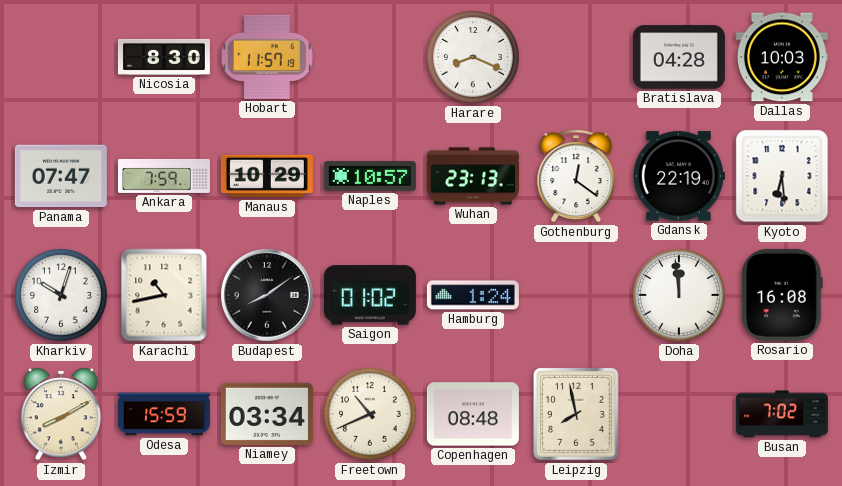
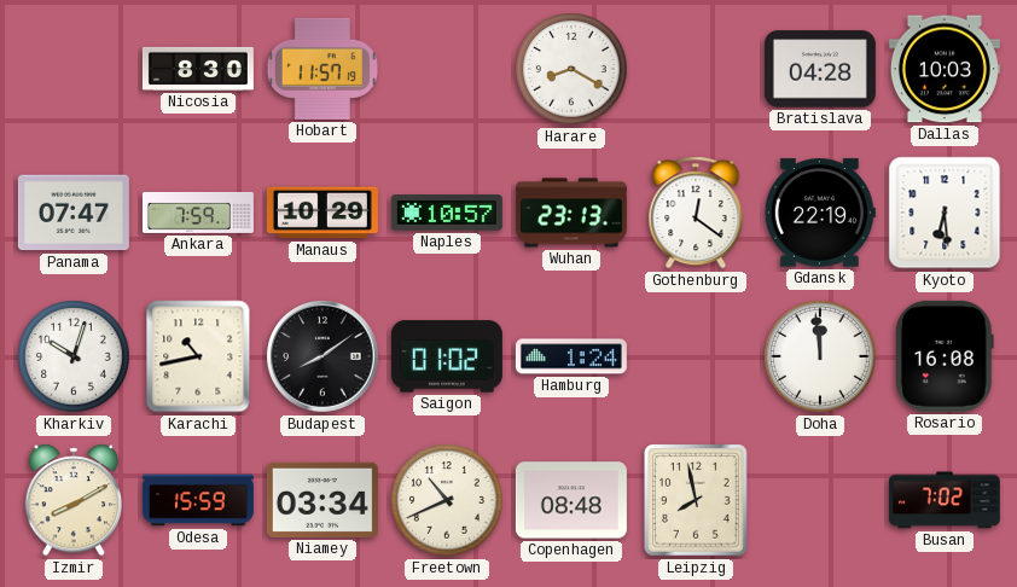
Harare: 8:19 -> 8:20 (571, 69)
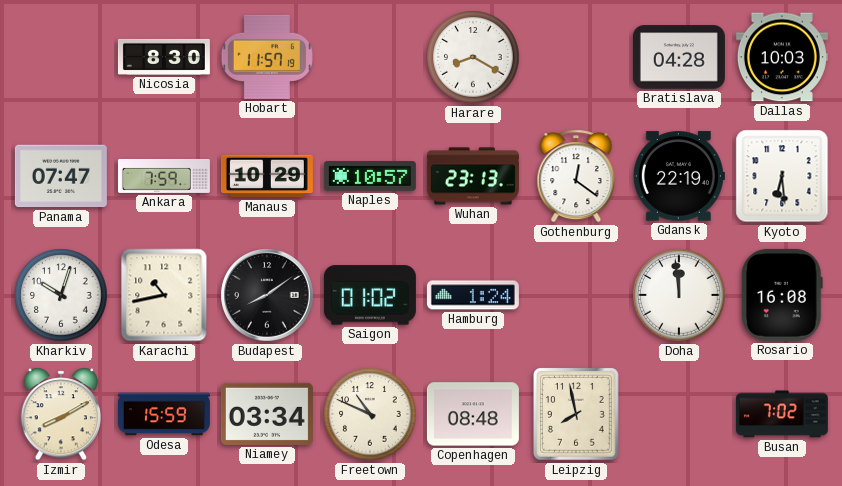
Freetown: 10:41 -> 10:49 (370, 414)
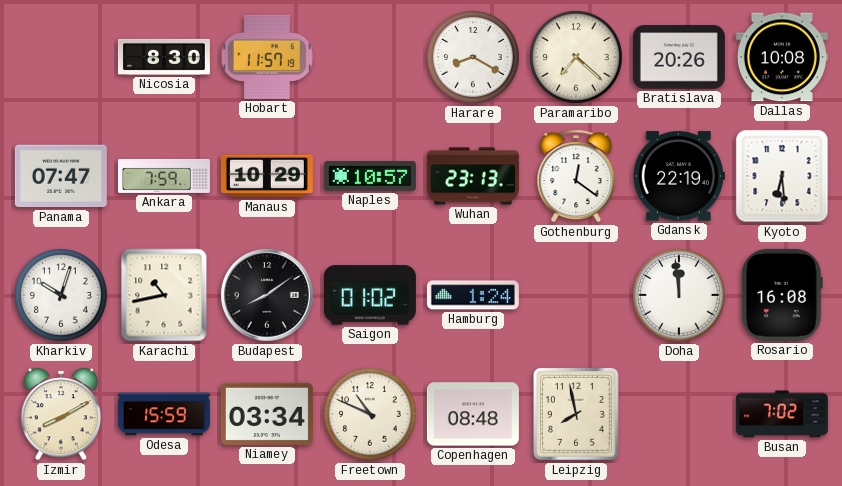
Paramaribo: none -> 7:22 (576, 57)
Bratislava: 04:28 -> 20:26 (679, 57)
Dallas: 10:03 -> 10:08 (782, 57)
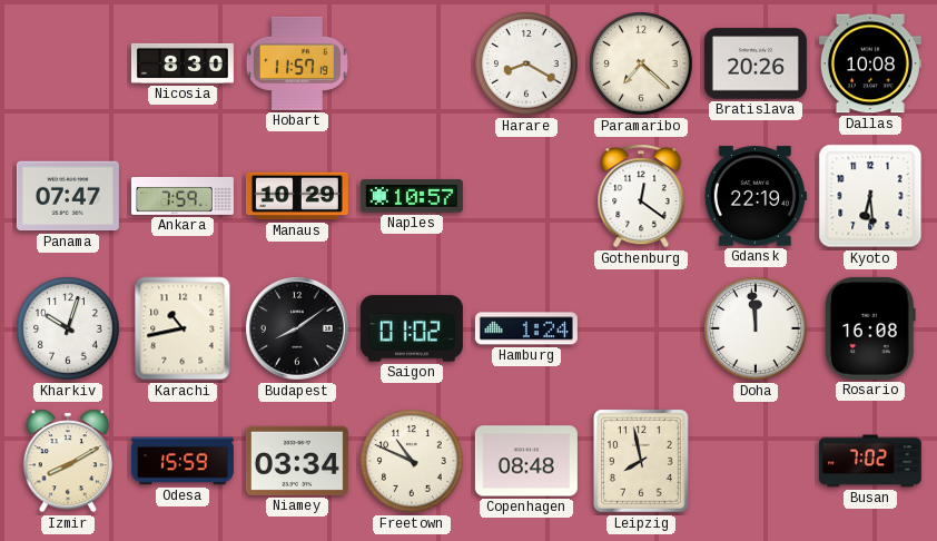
Wuhan: 23:13 -> none (473, 176)
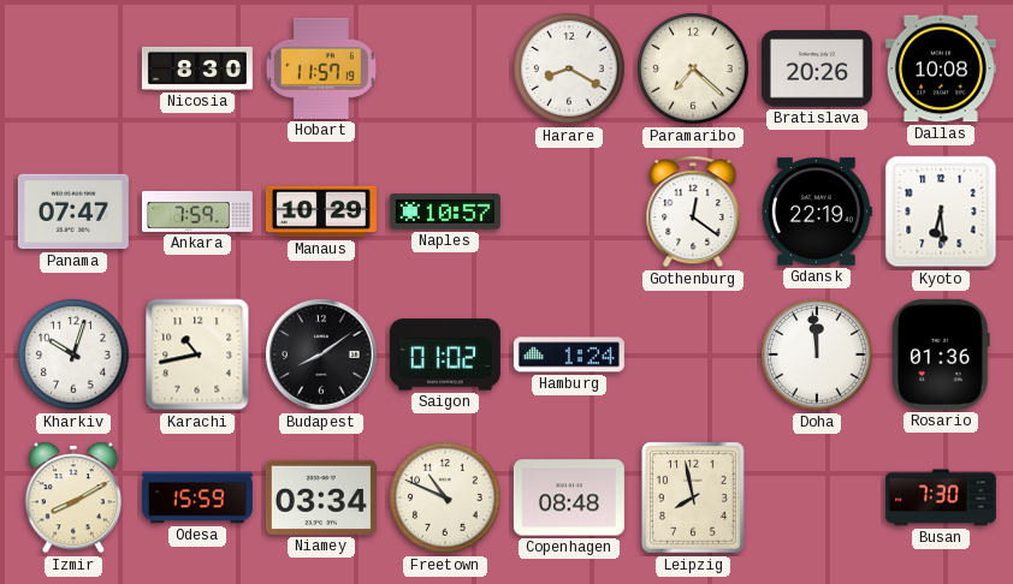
Rosario: 16:08 -> 01:36 (941, 354)
Busan: 7:02 -> 7:30 (941, 497)
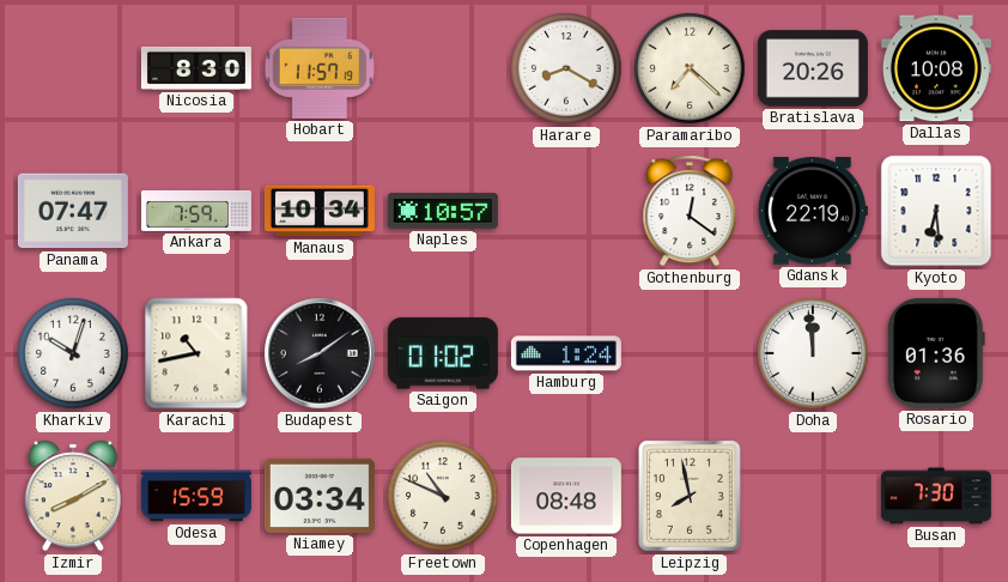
Manaus: 10:29 -> 10:34 (320, 211)
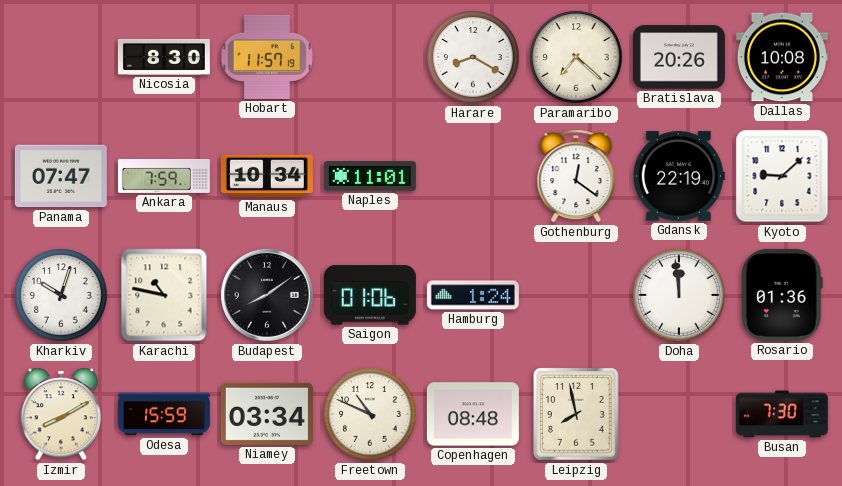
Naples: 10:57 -> 11:01 (370, 176)
Kyoto: 6:29 -> 9:08 (782, 176)
Karachi: 10:43 -> 10:47 (164, 295)
Saigon: 01:02 -> 01:06 (370, 295)
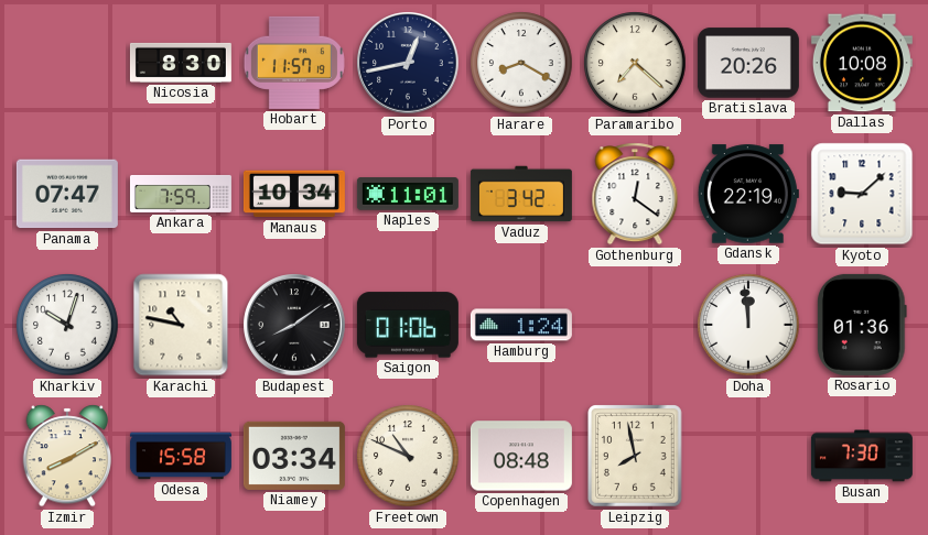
Porto: none -> 12:43 (408, 63)
Vaduz: none -> 3:42 (521, 194)
Odesa: 15:59 -> 15:58 (181, 456)
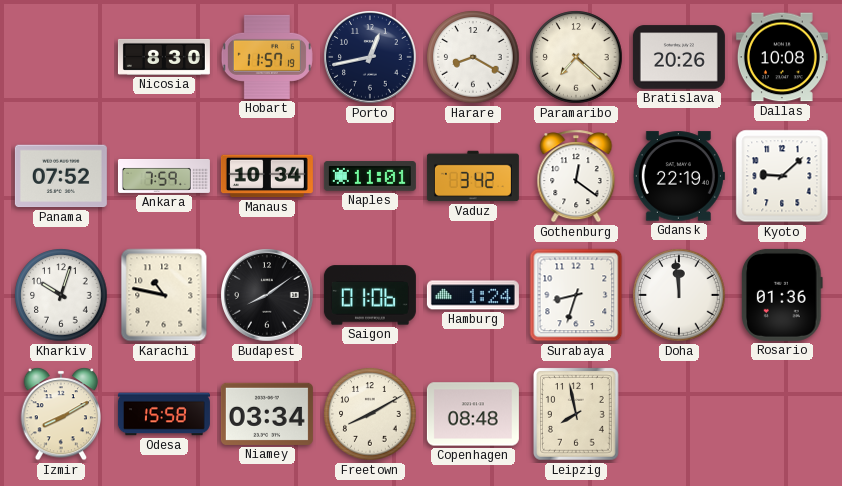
Panama: 07:47 -> 07:52 (61, 176)
Surabaya: none -> 8:33 (576, 295)
Freetown: 10:49 -> 8:10 (370, 414)
Busan: 7:30 -> none (862, 456)
